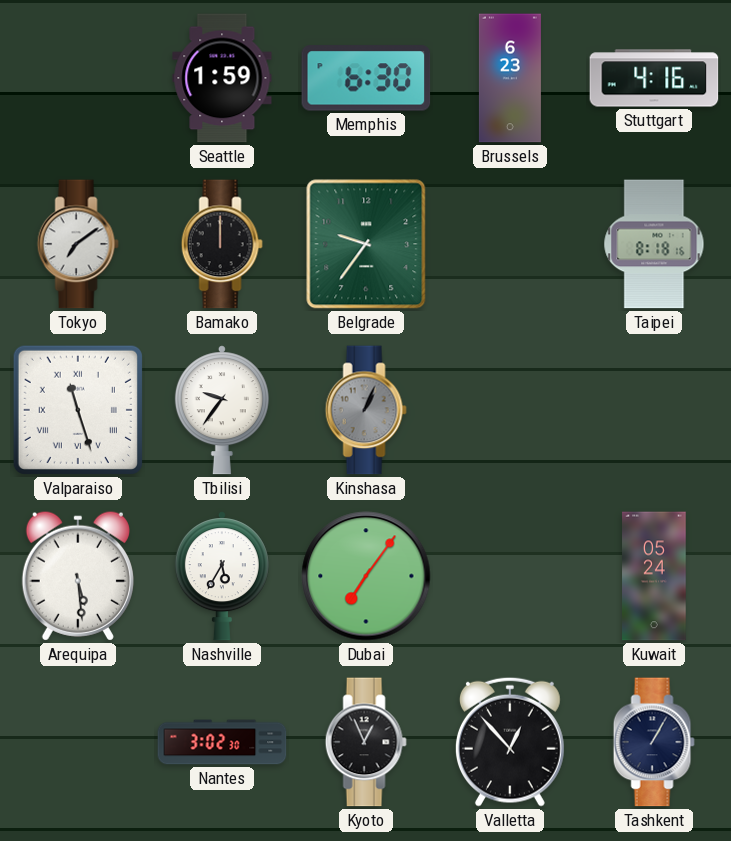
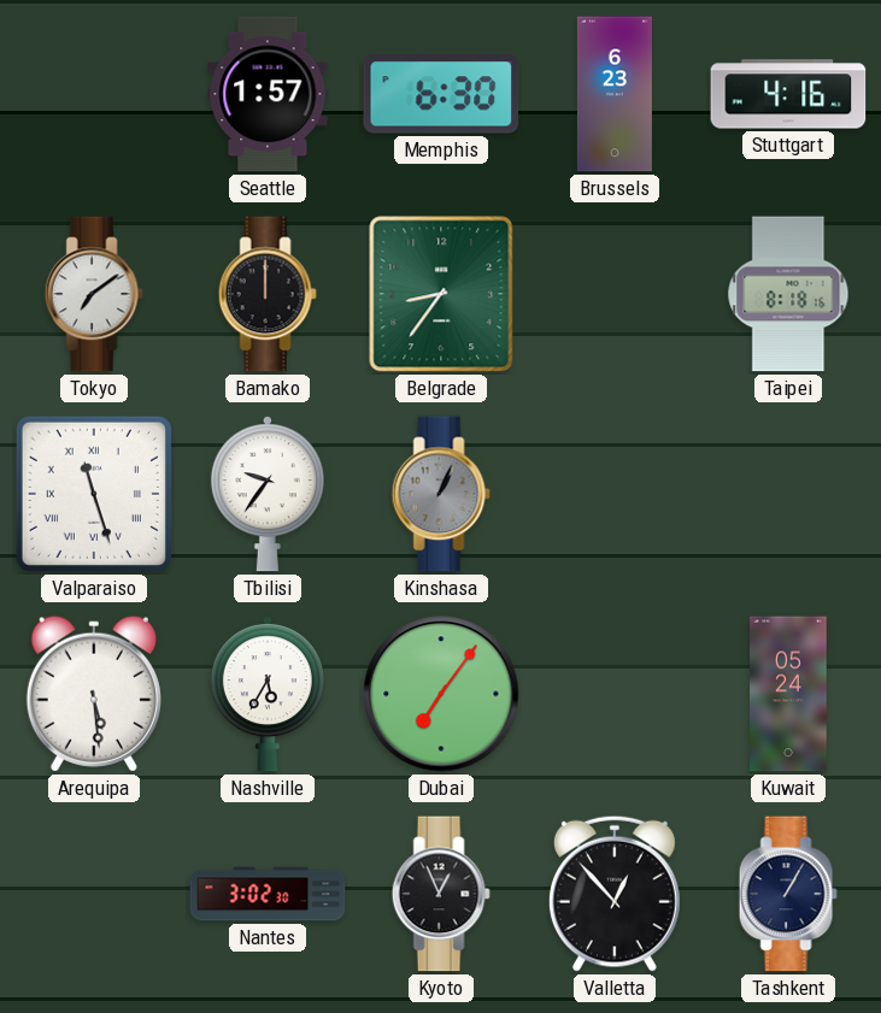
Seattle: 1:59 -> 1:57 (268, 94)
Belgrade: 9:36 -> 8:36 (441, 294)
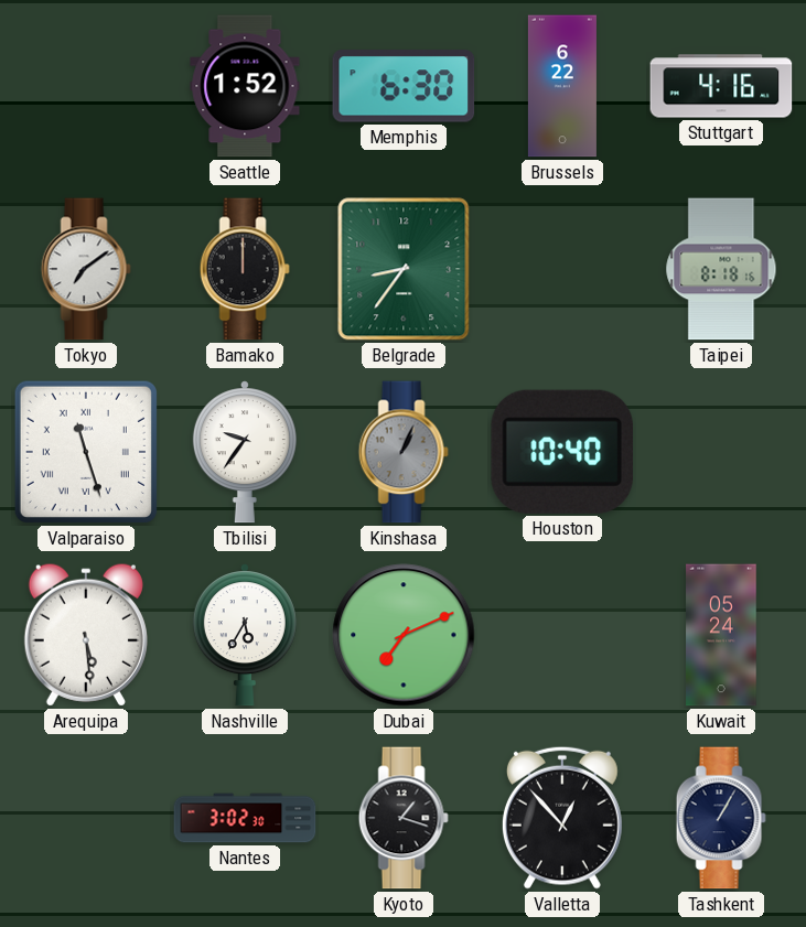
Seattle: 1:57 -> 1:52 (245, 86)
Brussels: 6:23 -> 6:22 (562, 86)
Houston: none -> 10:40 (562, 452)
Dubai: 7:06 -> 7:11 (404, 635)
Kyoto: 12:56 -> 1:18 (404, 818)
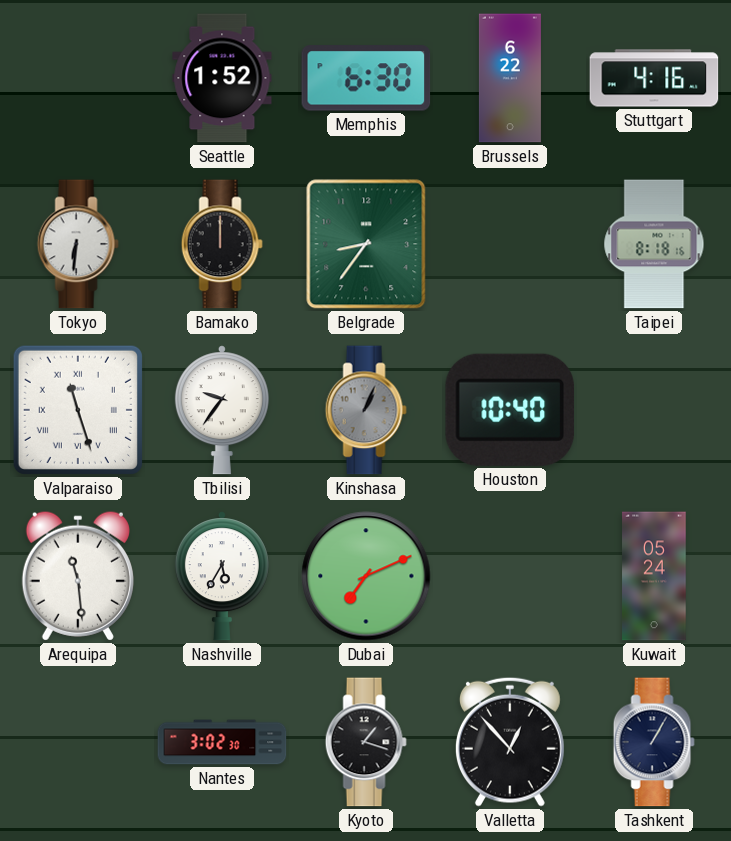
Tokyo: 7:09 -> 6:31 (78, 244)
Arequipa: 5:29 -> 11:29 (78, 576)
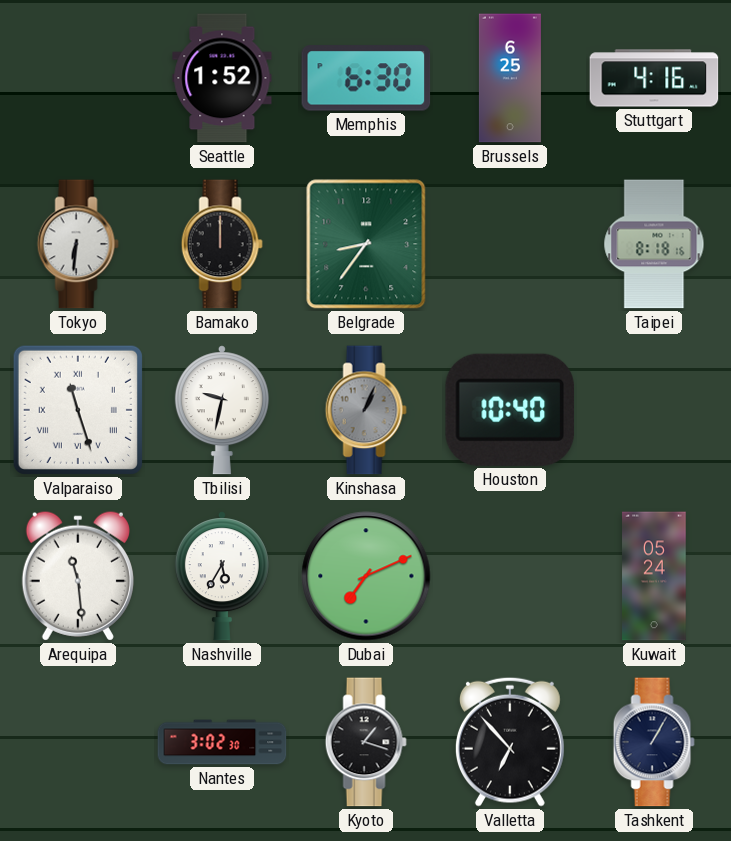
Brussels: 6:22 -> 6:25 (510, 78)
Tbilisi: 9:36 -> 9:32 (222, 410)
Valletta: 12:53 -> 6:53 (510, 742)
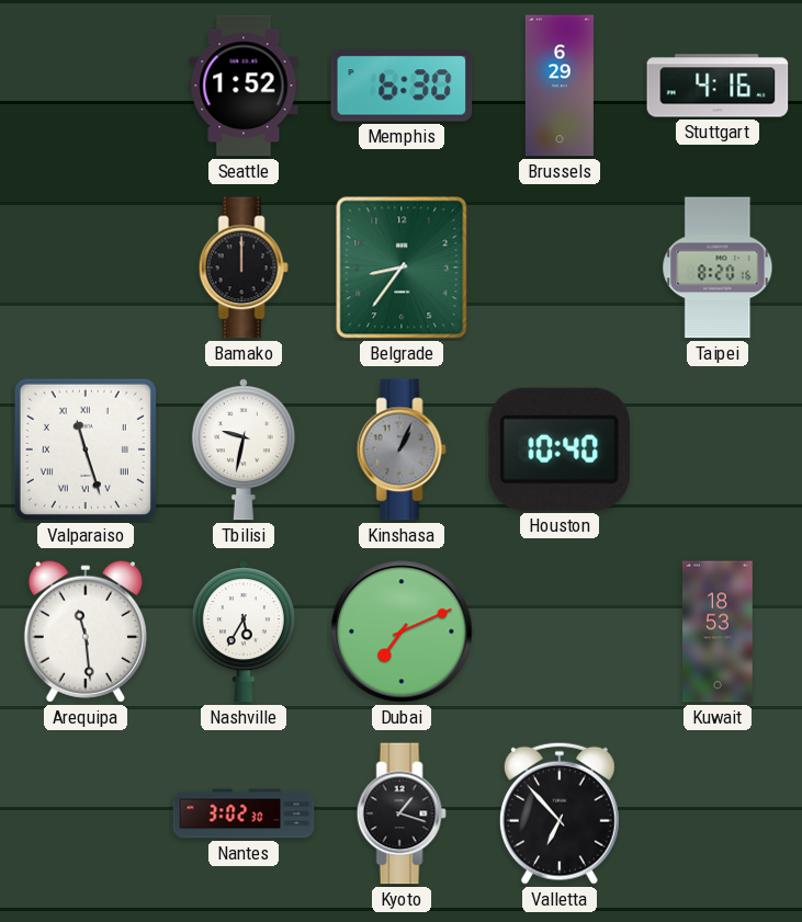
Brussels: 6:25 -> 6:29 (560, 86)
Tokyo: 6:31 -> none (78, 244)
Taipei: 8:18 -> 8:20 (718, 268)
Kuwait: 05:24 -> 18:53 (718, 631)
Tashkent: 1:05 -> none (654, 742)
